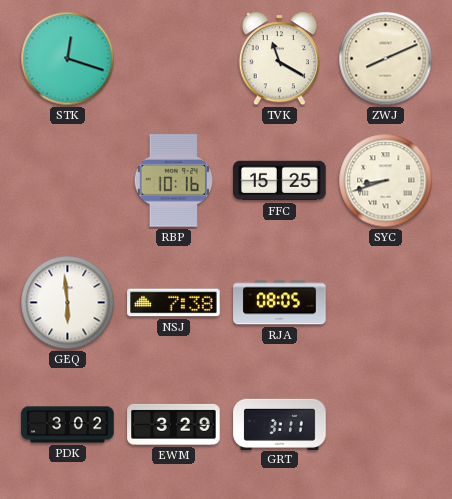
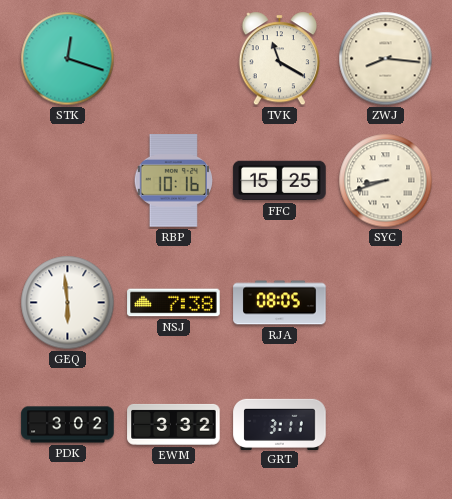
ZWJ: 8:11 -> 8:16 (386, 59)
EWM: 3:29 -> 3:32 (174, 424)
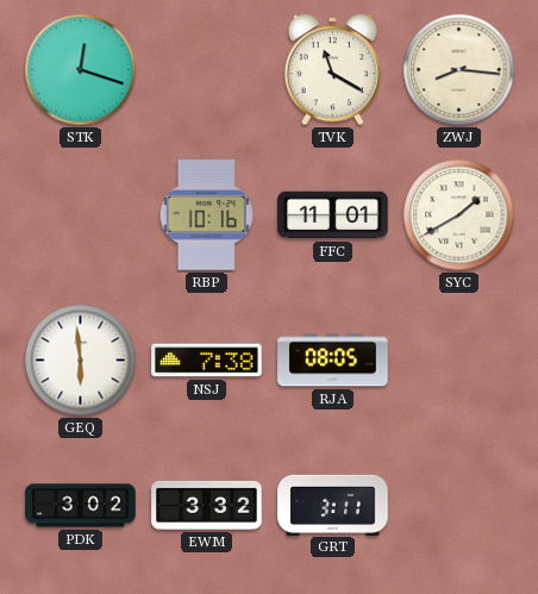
FFC: 15:25 -> 11:01 (333, 215)
SYC: 8:42 -> 1:40 (459, 215)
